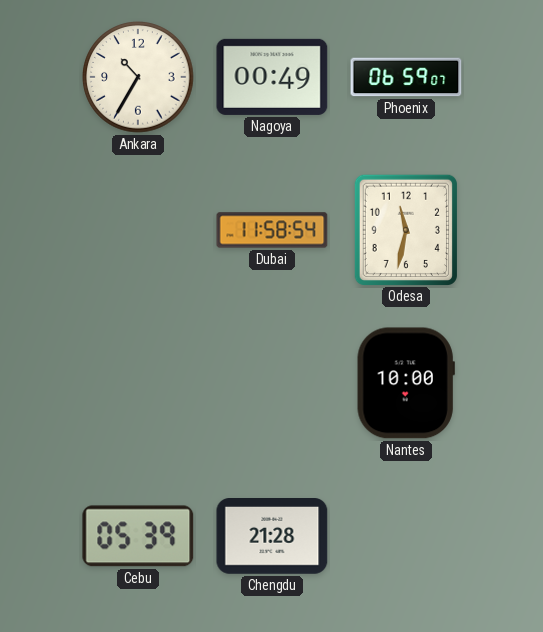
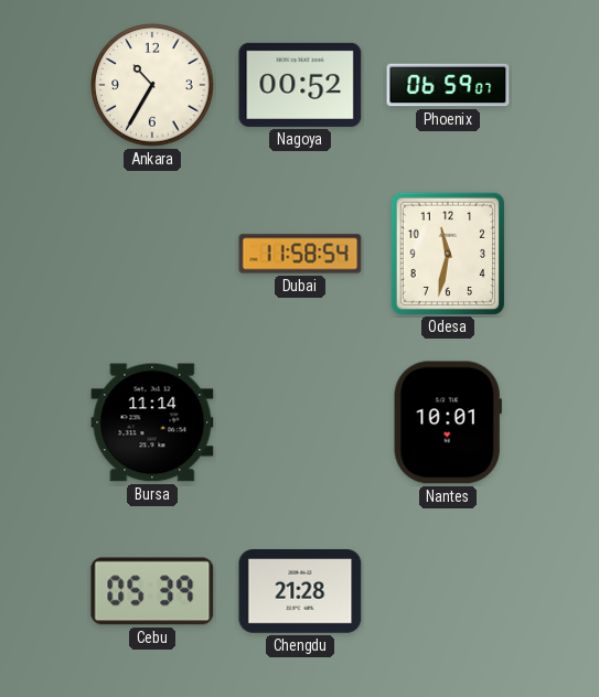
Nagoya: 00:49 -> 00:52 (300, 85)
Bursa: none -> 11:14 (152, 422)
Nantes: 10:00 -> 10:01 (448, 422)
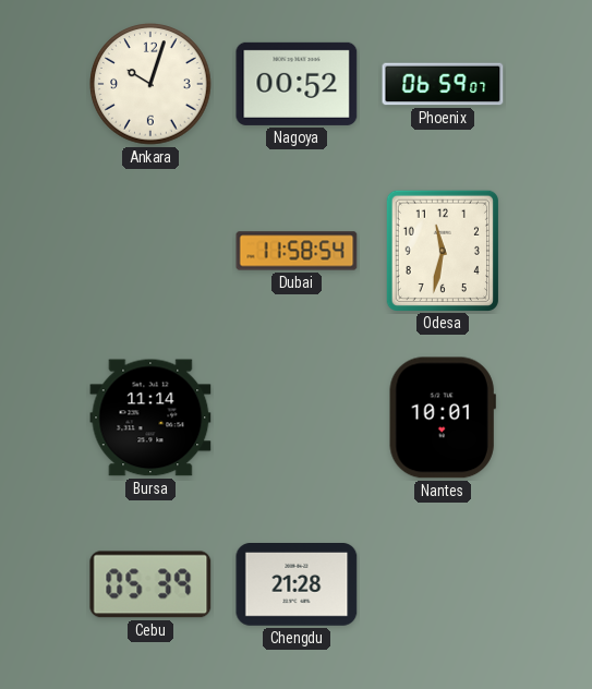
Ankara: 10:35 -> 10:03 (150, 84)
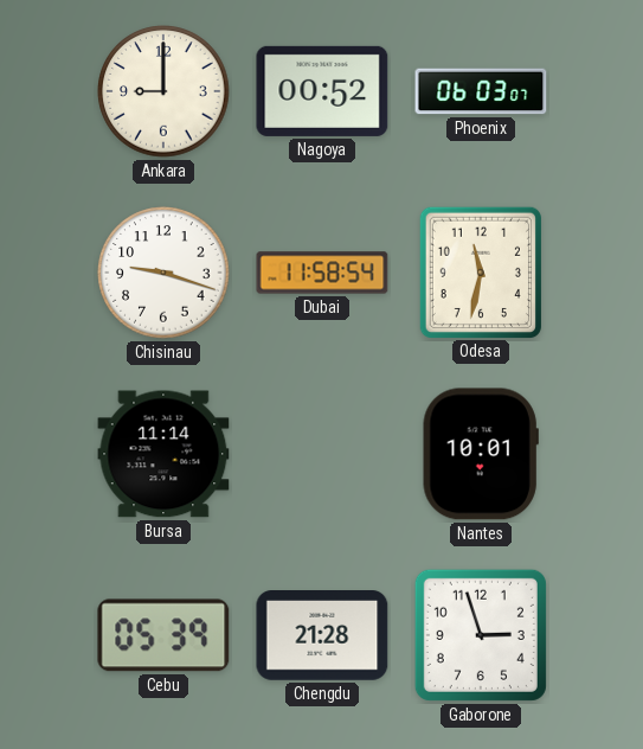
Ankara: 10:03 -> 9:00 (163, 91)
Phoenix: 06:59 -> 06:03 (481, 91)
Chisinau: none -> 9:18 (163, 273)
Gaborone: none -> 2:57 (481, 635)
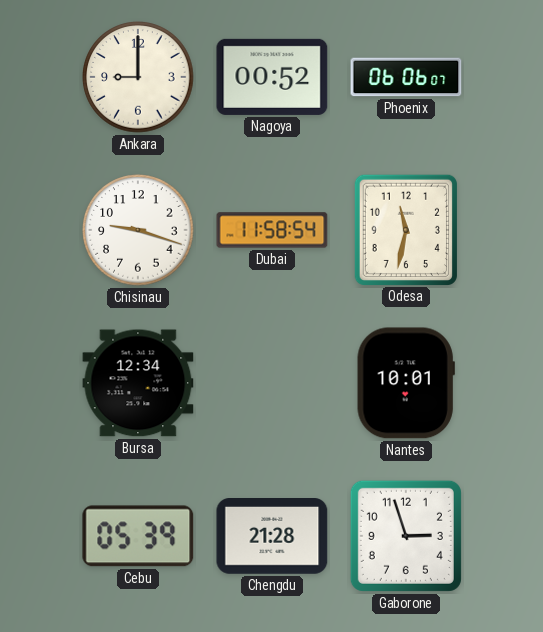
Phoenix: 06:03 -> 06:06 (406, 77)
Bursa: 11:14 -> 12:34 (138, 383)
